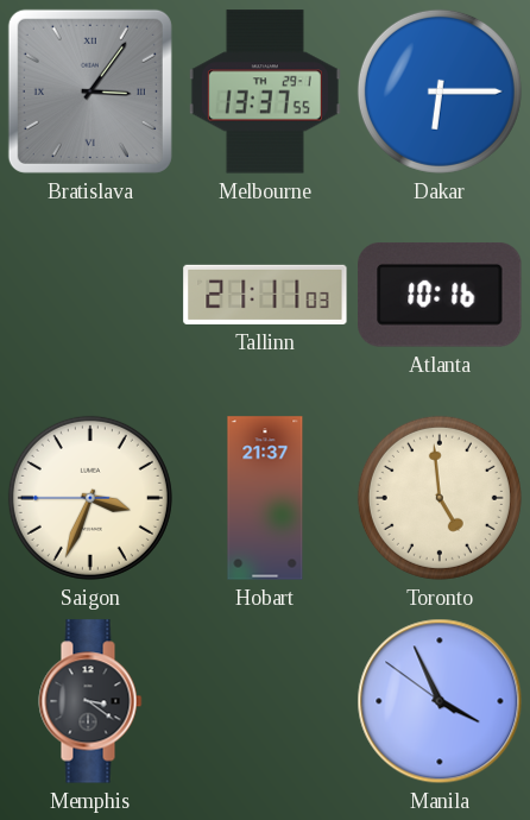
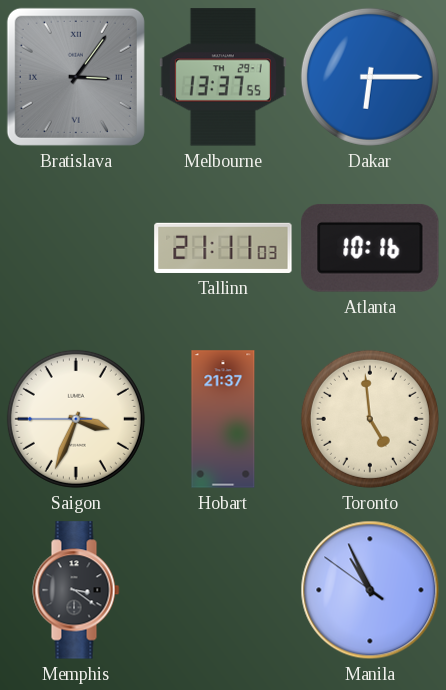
Manila: 3:55 -> 10:55 (370, 590)
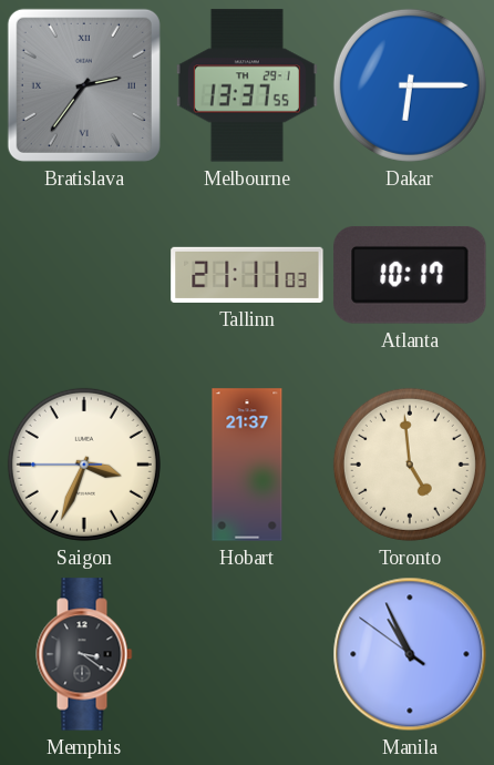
Bratislava: 3:06 -> 2:36 (84, 85)
Atlanta: 10:16 -> 10:17 (410, 275)
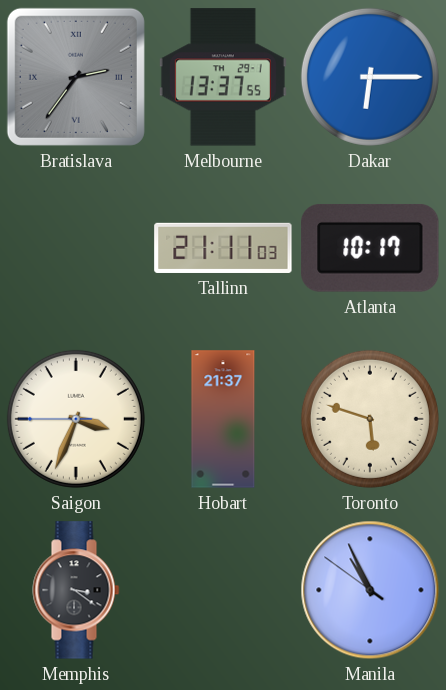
Toronto: 4:59 -> 5:48 (370, 419)
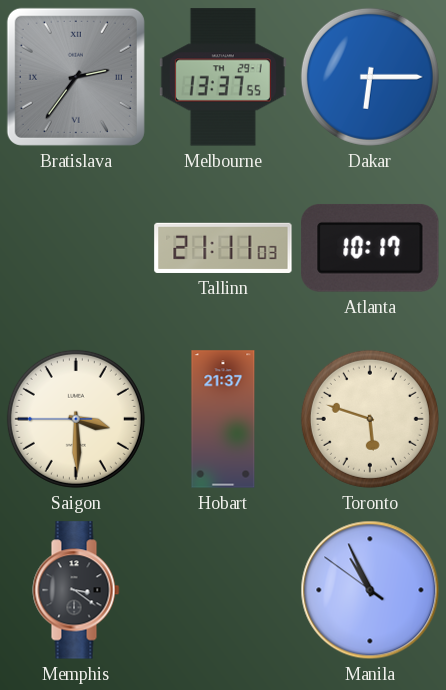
Saigon: 3:33 -> 3:29 (76, 419)
